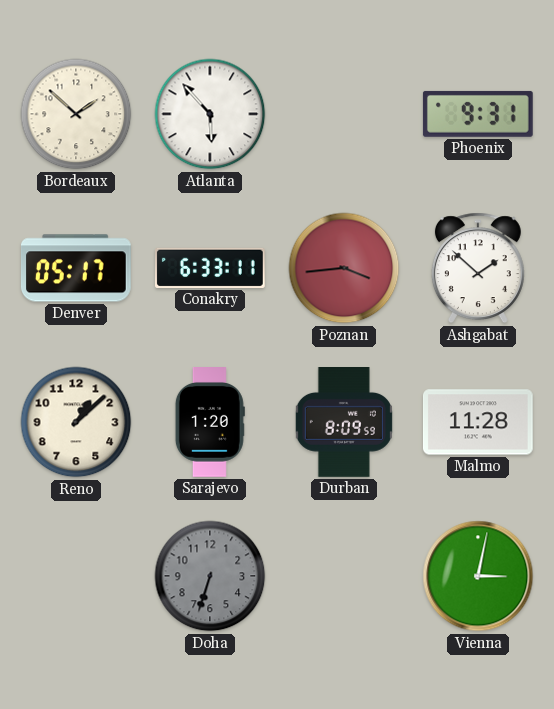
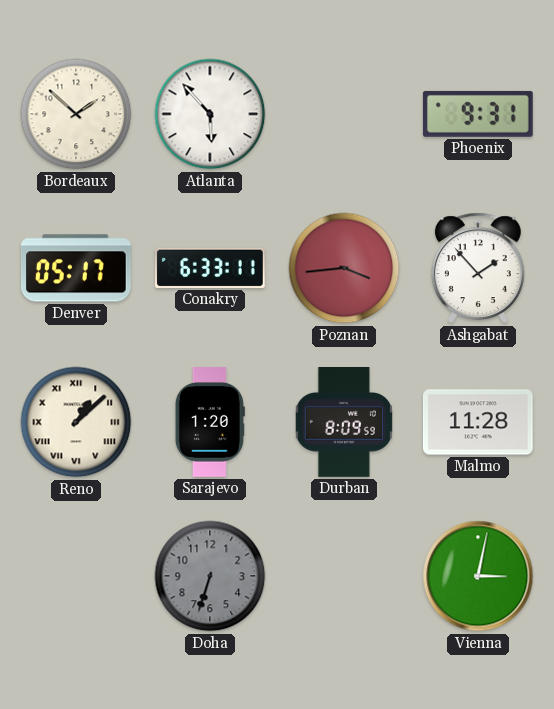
Ashgabat: 1:52 -> 1:53 (478, 268)
Reno numerals: Arabic -> Roman (76, 422)
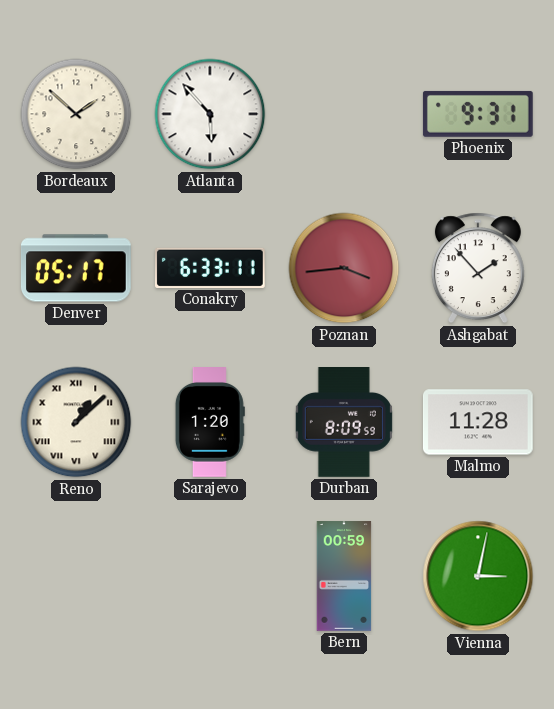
Doha: 6:33 -> none (210, 576)
Bern: none -> 00:59 (344, 576)
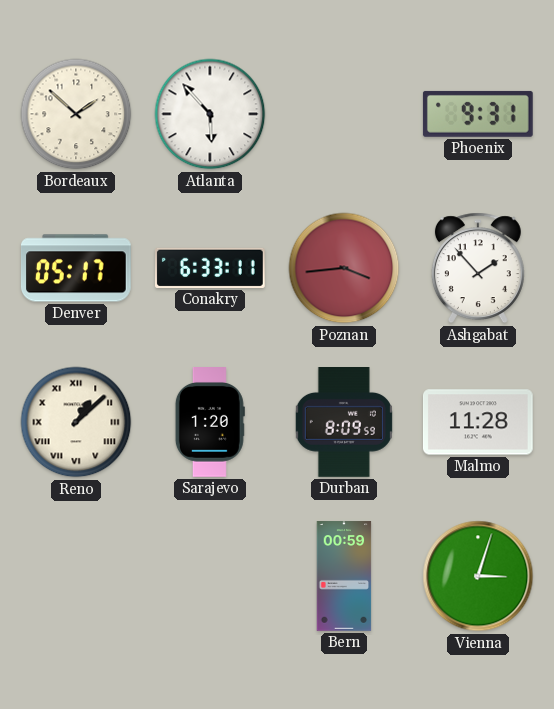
Vienna: 3:02 -> 3:03 (478, 576)
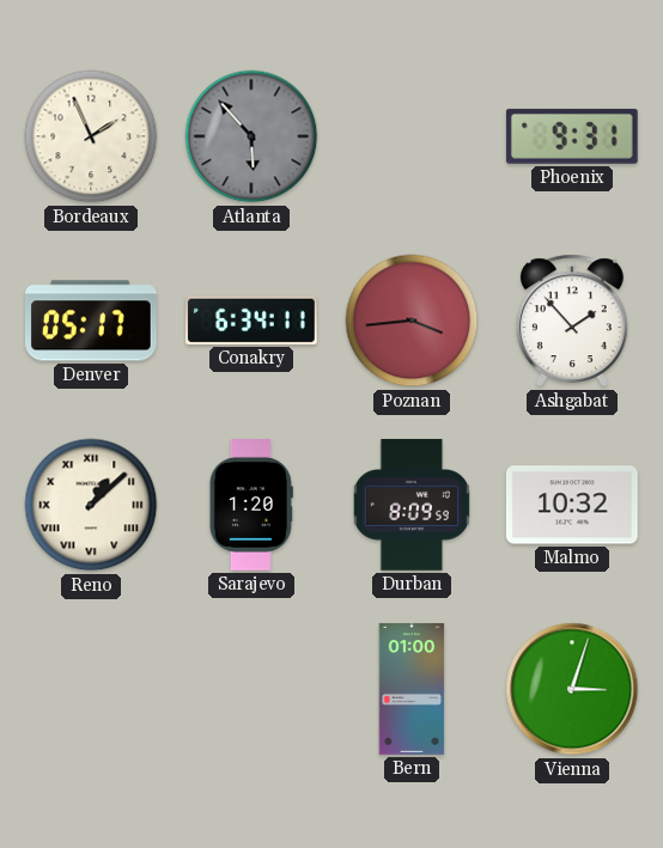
Bordeaux: 1:52 -> 1:56 (91, 136)
Atlanta dial: white -> grey (251, 136)
Conakry: 6:33 -> 6:34 (253, 321)
Malmo: 11:28 -> 10:32 (572, 505)
Bern: 00:59 -> 01:00 (412, 689)
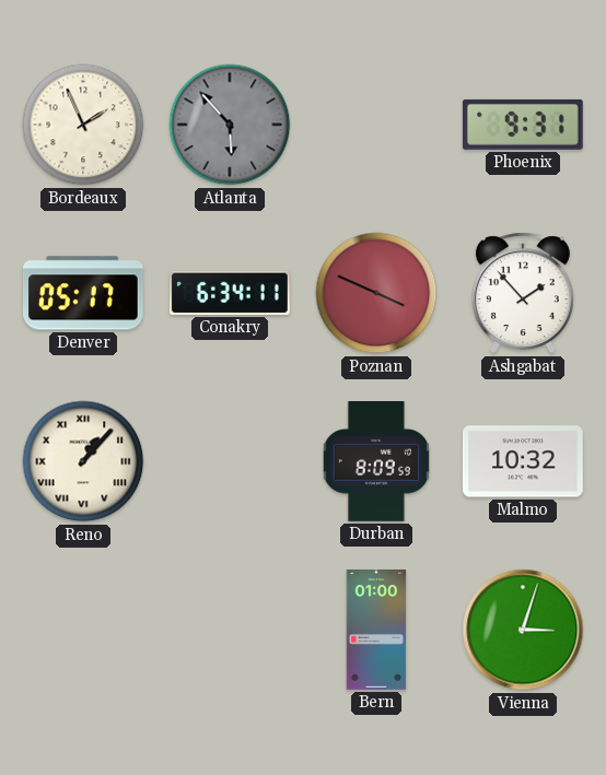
Poznan: 3:44 -> 3:49 (376, 293)
Reno: 1:08 -> 1:07 (83, 461)
Sarajevo: 1:20 -> none (251, 506)
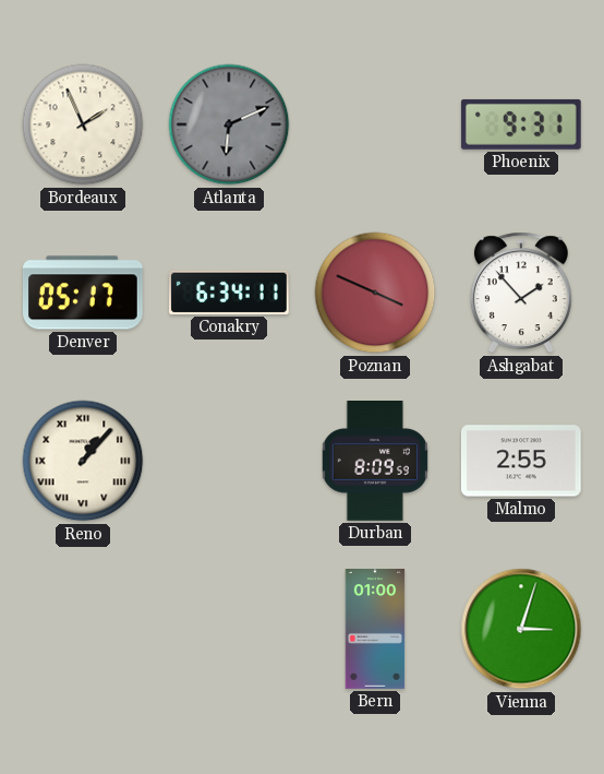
Atlanta: 5:53 -> 6:11 (229, 124)
Malmo: 10:32 -> 2:55 (521, 461)
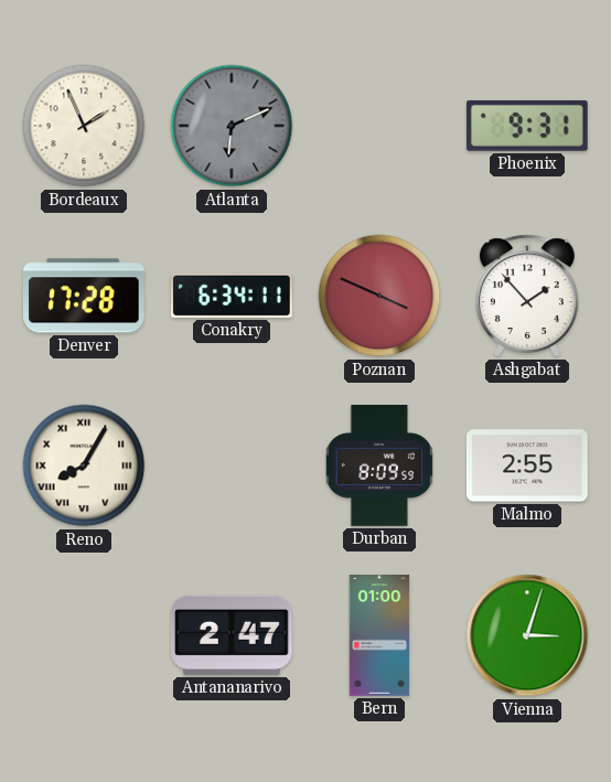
Denver: 05:17 -> 17:28 (84, 296)
Reno: 1:07 -> 8:05 (84, 465)
Antananarivo: none -> 2:47 (232, 635)
